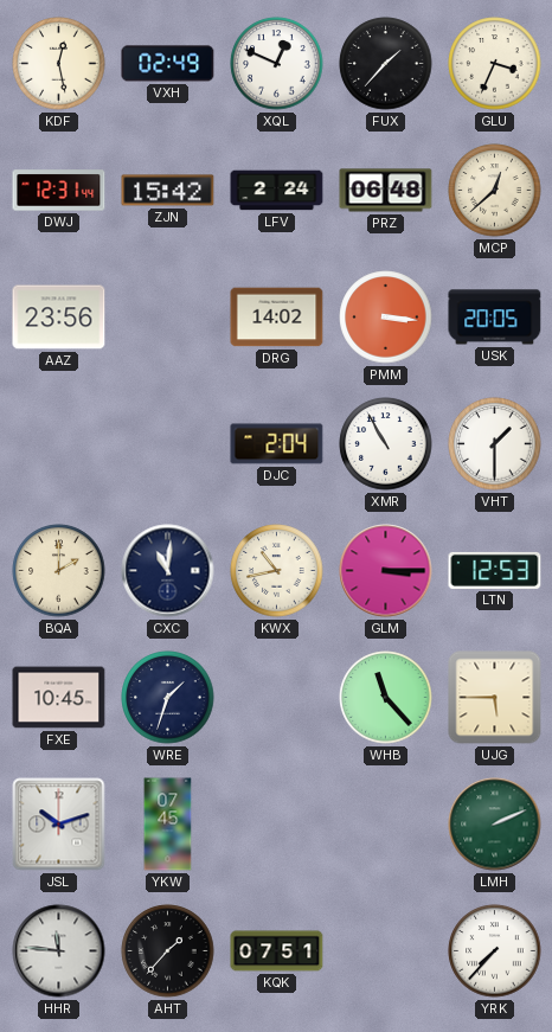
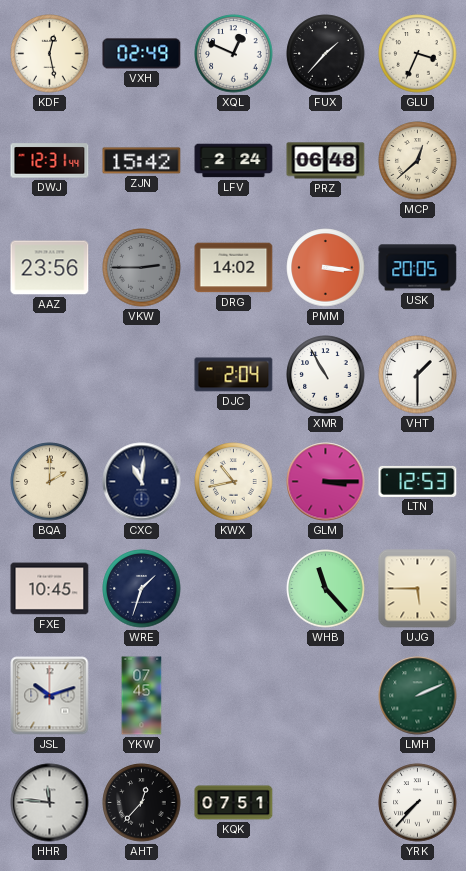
VKW: none -> 2:45 (142, 268)
AHT: 1:37 -> 12:37 (142, 803)
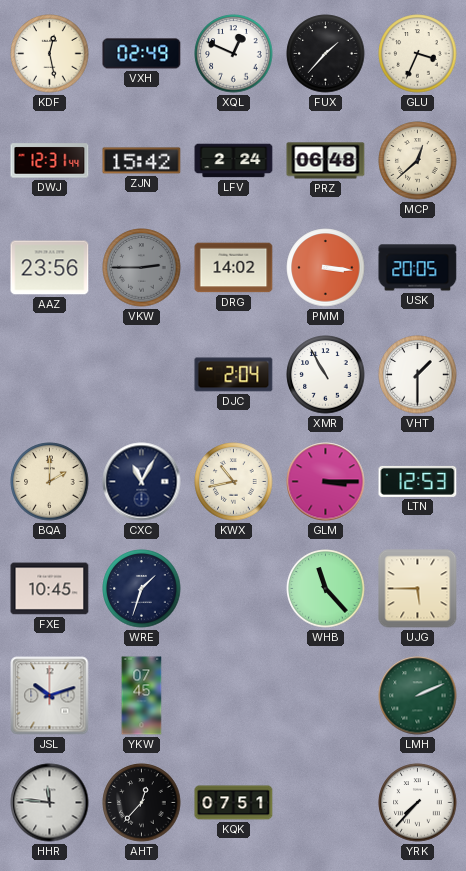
CXC: 11:01 -> 11:05 (142, 482)
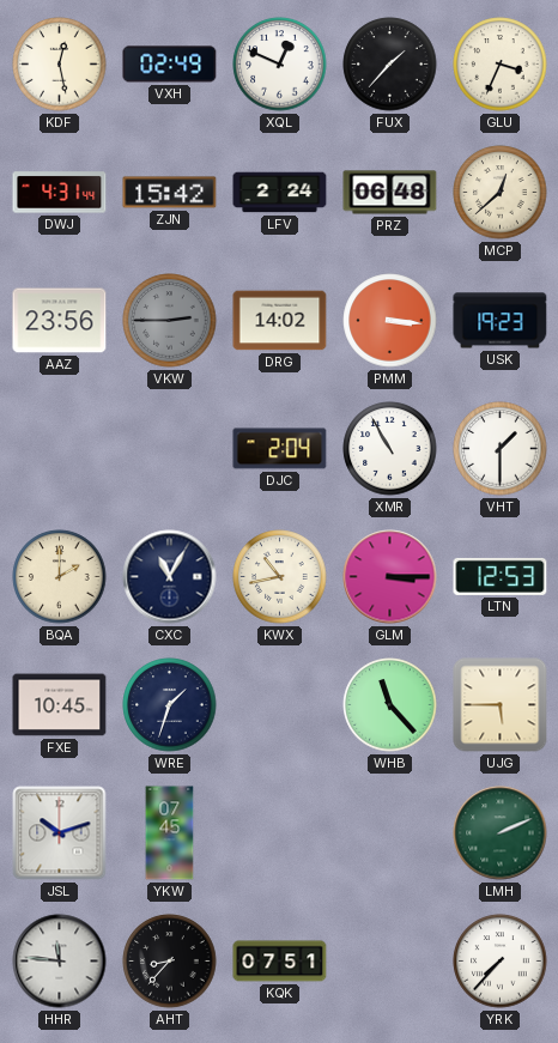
DWJ: 12:31 -> 4:31 (60, 193)
USK: 20:05 -> 19:23 (501, 321)
AHT: 12:37 -> 8:37 (170, 962)
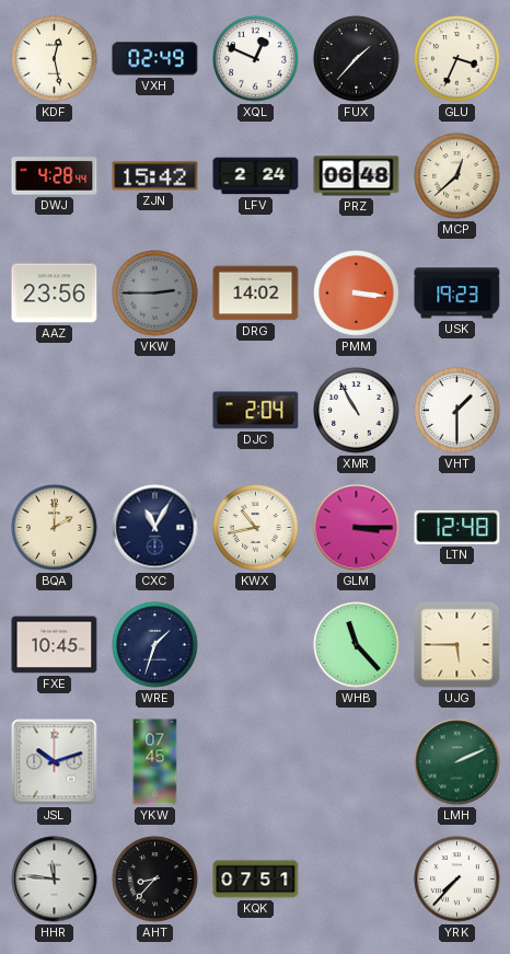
DWJ: 4:31 -> 4:28 (55, 176)
LTN: 12:53 -> 12:48 (457, 527)
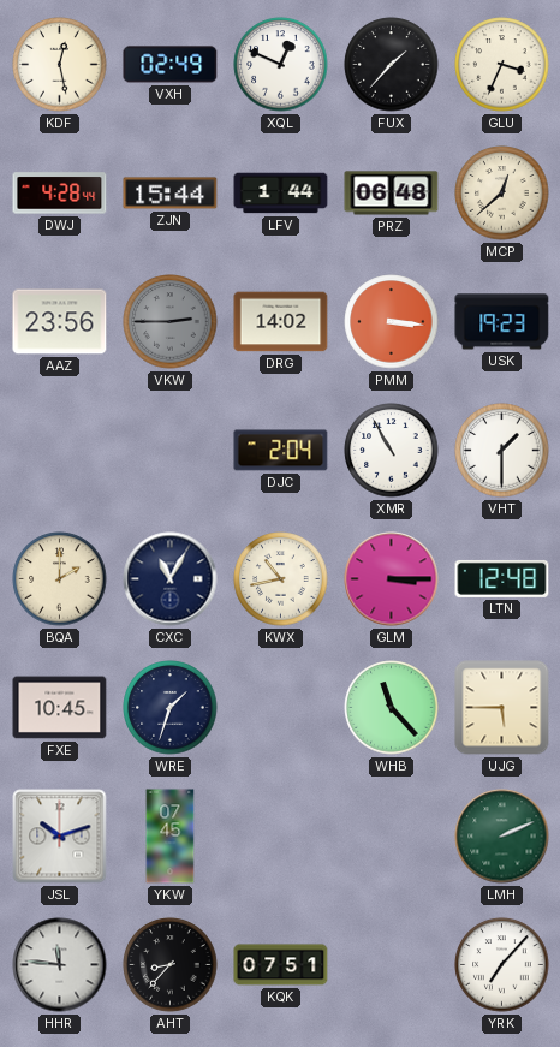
ZJN: 15:42 -> 15:44 (171, 194)
LFV: 2:24 -> 1:44 (281, 194)
YRK: 7:37 -> 7:07 (502, 965)
